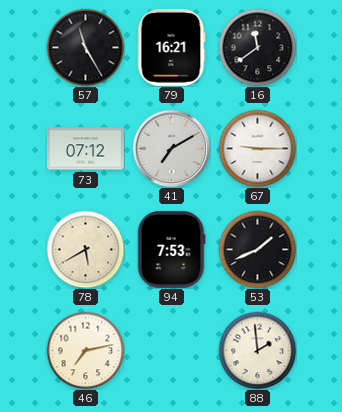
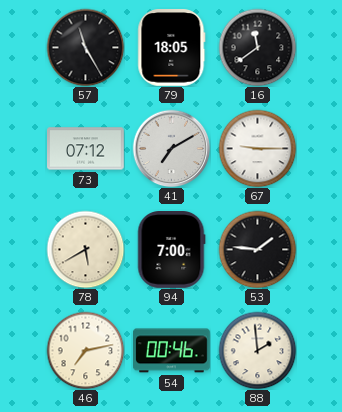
79: 16:21 -> 18:05 (172, 48)
94: 7:53 -> 7:00 (171, 250)
53: 1:41 -> 1:46 (257, 249)
54: none -> 00:46 (172, 351)
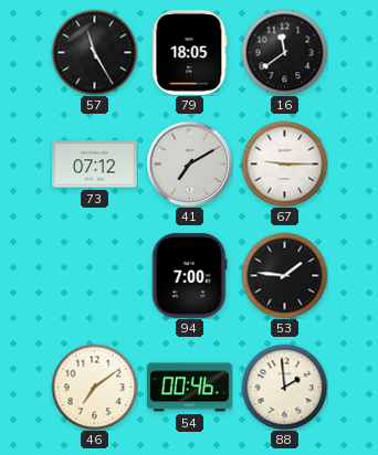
78: 5:40 -> none (85, 249)
46: 7:13 -> 7:09 (94, 387)
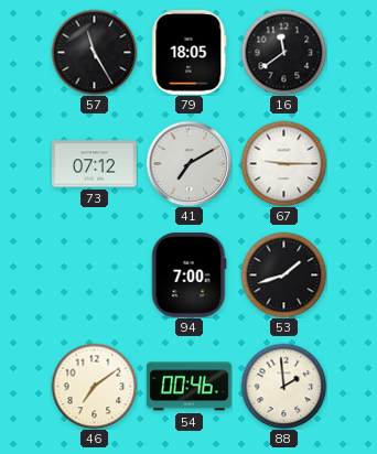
53: 1:46 -> 1:42 (283, 274)
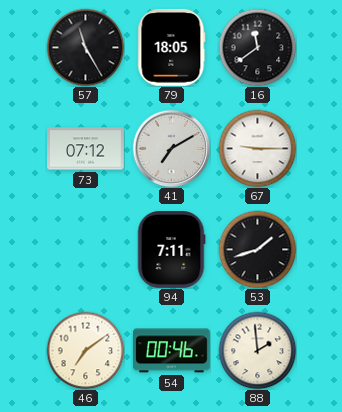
94: 7:00 -> 7:11 (171, 250)
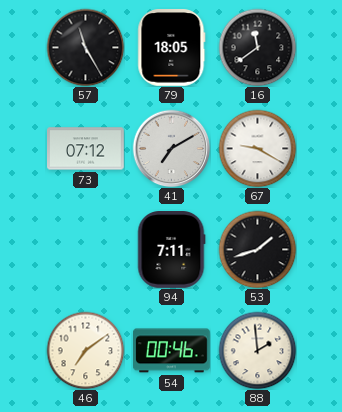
67: 9:15 -> 9:20 (257, 148)
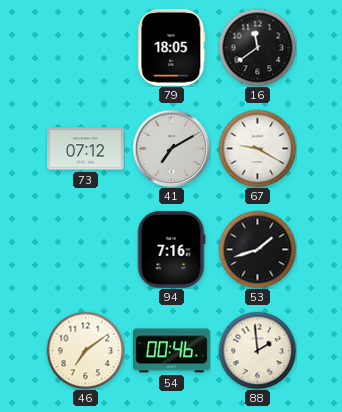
57: 11:25 -> none (85, 47)
94: 7:11 -> 7:16 (171, 250)
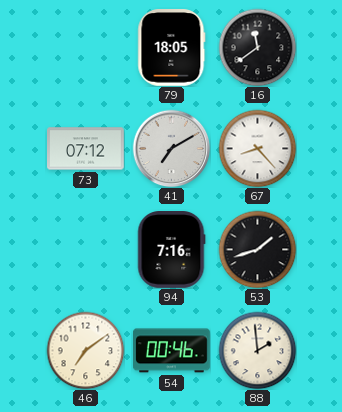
67: 9:20 -> 8:23 (257, 148)
